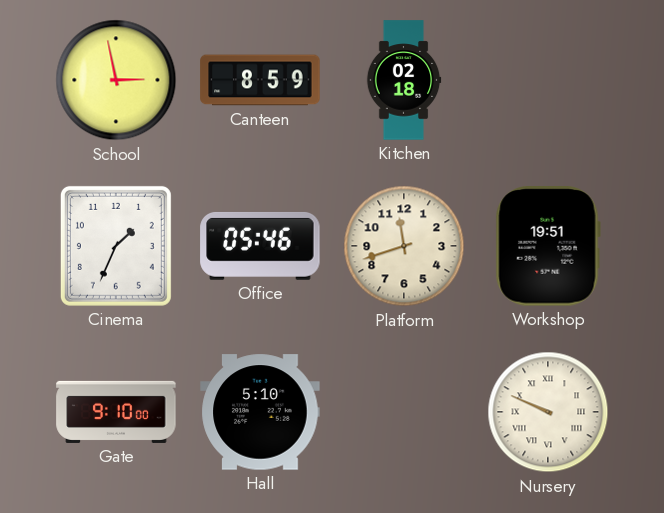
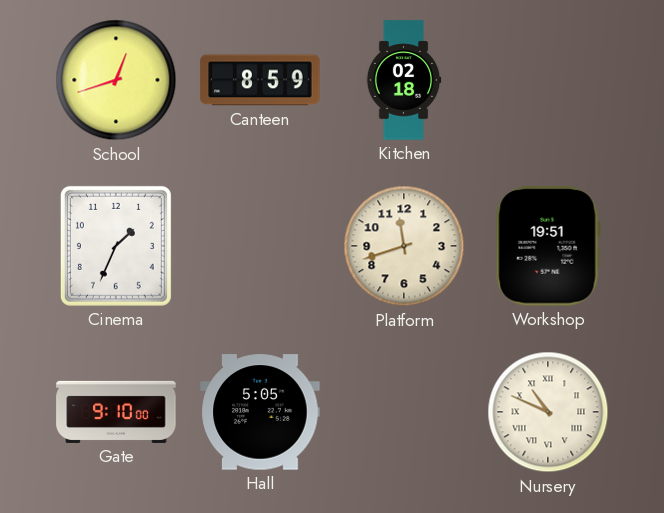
School: 2:58 -> 12:42 (116, 80)
Office: 05:46 -> none (260, 246)
Hall: 5:10 -> 5:05 (260, 412)
Nursery: 9:49 -> 10:49 (548, 412)
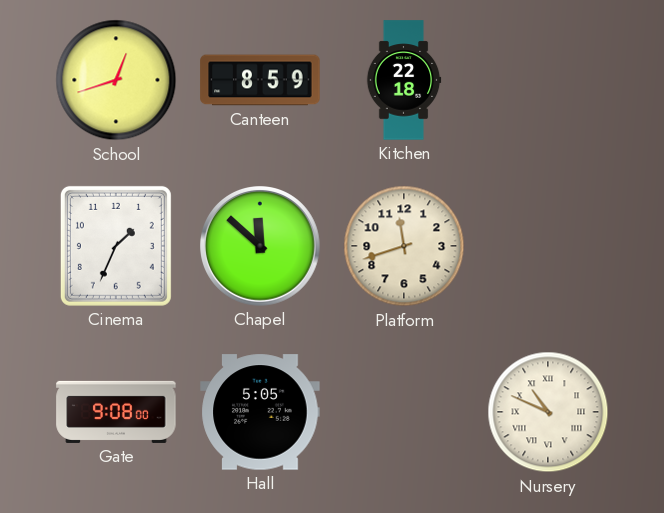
Kitchen: 02:18 -> 22:18 (404, 80)
Chapel: none -> 11:52 (260, 246)
Workshop: 19:51 -> none (548, 246)
Gate: 9:10 -> 9:08 (116, 412)
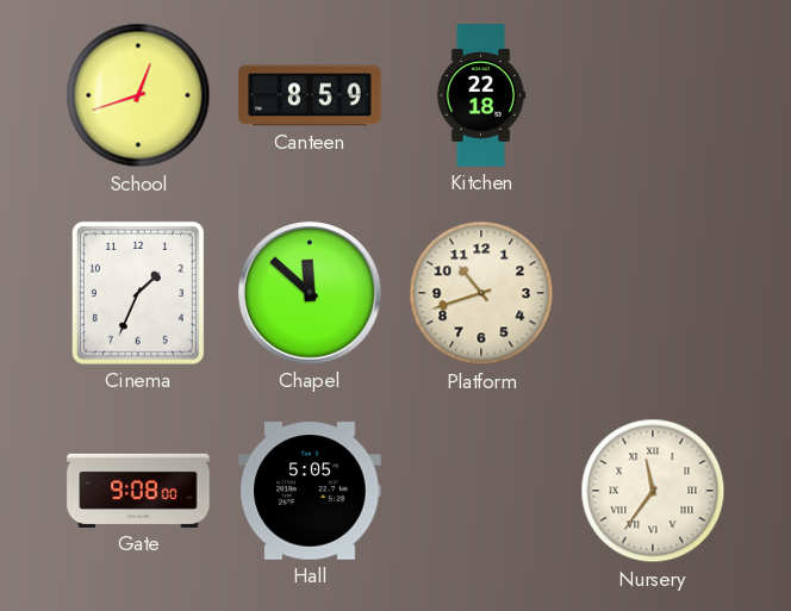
Platform: 11:42 -> 10:42 (481, 293)
Nursery: 10:49 -> 11:36 (653, 491)
